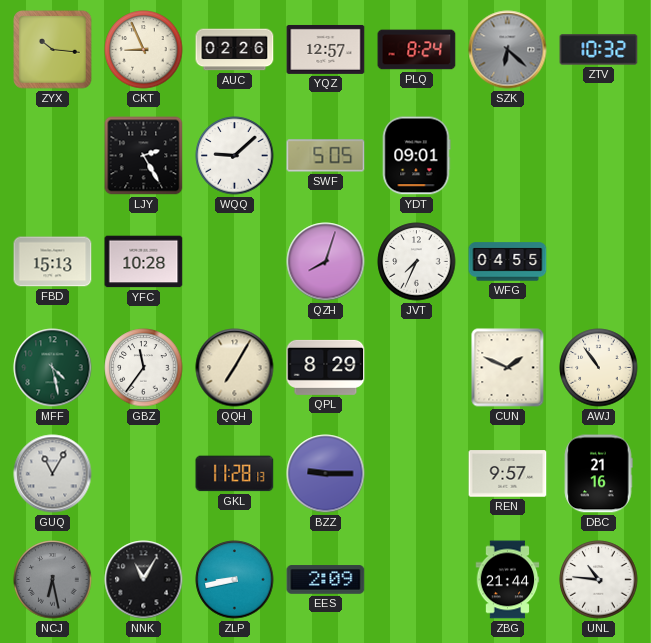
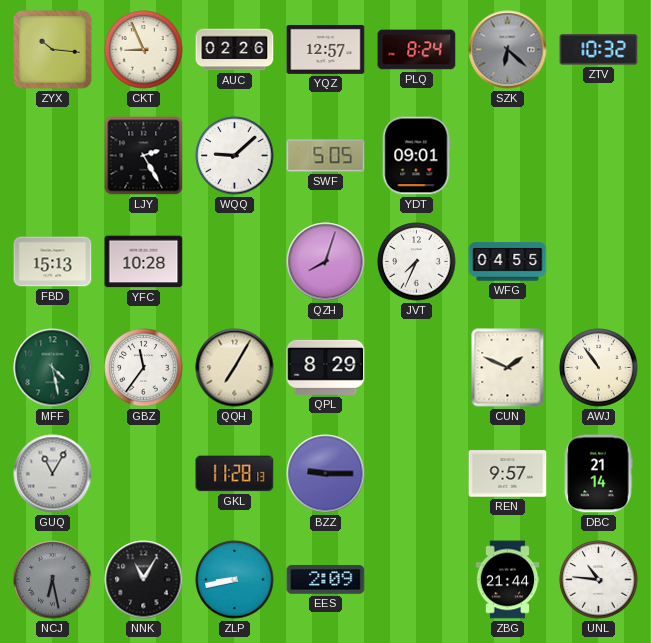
DBC: 21:16 -> 21:14 (598, 474)
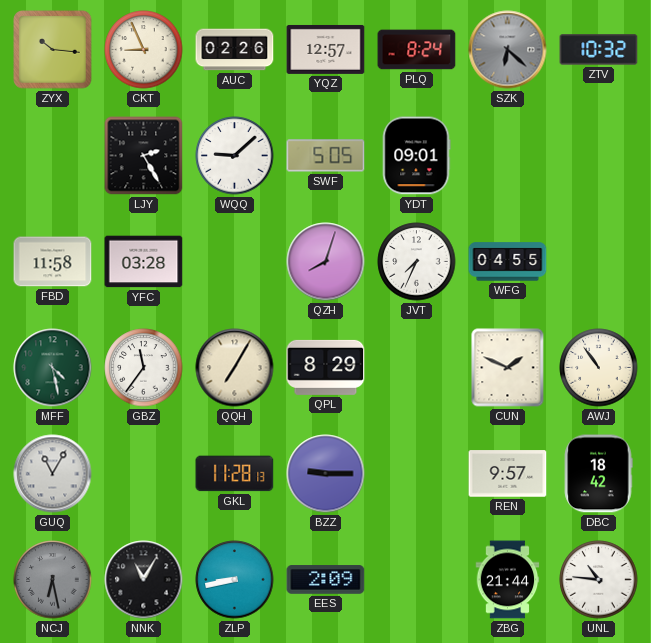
FBD: 15:13 -> 11:58 (53, 262)
YFC: 10:28 -> 03:28 (144, 262)
DBC: 21:14 -> 18:42 (598, 474)
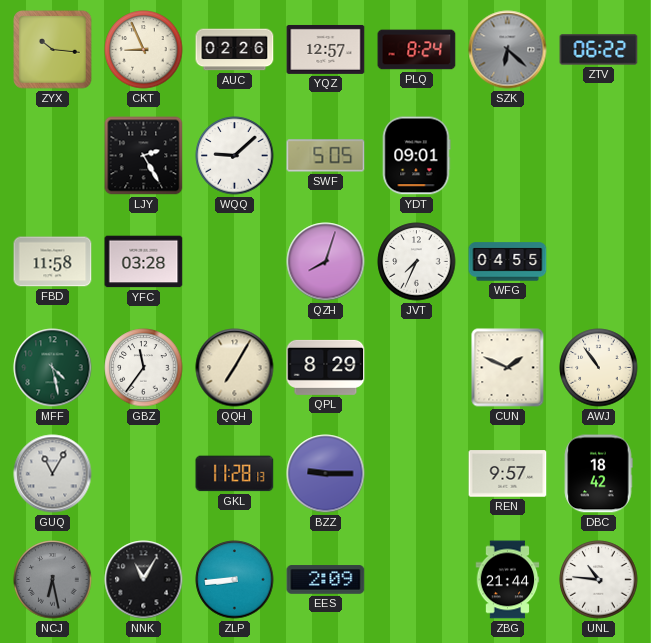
ZTV: 10:32 -> 06:22 (599, 50)
ZLP: 8:43 -> 8:44 (235, 580)
